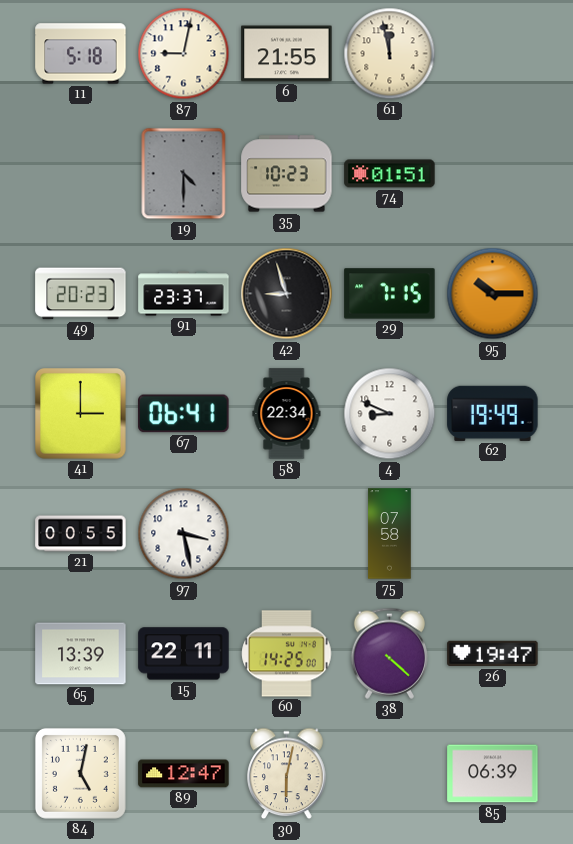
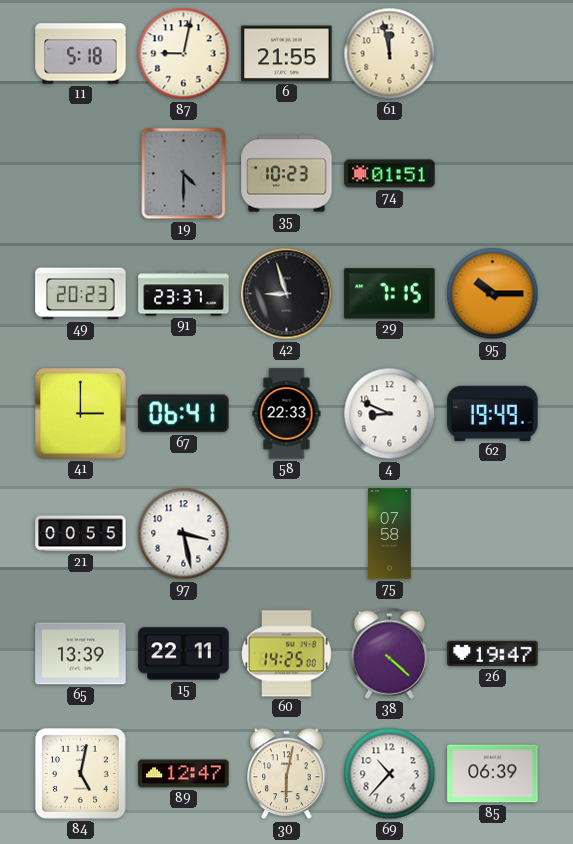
58: 22:34 -> 22:33 (287, 414)
69: none -> 10:37 (390, 774)
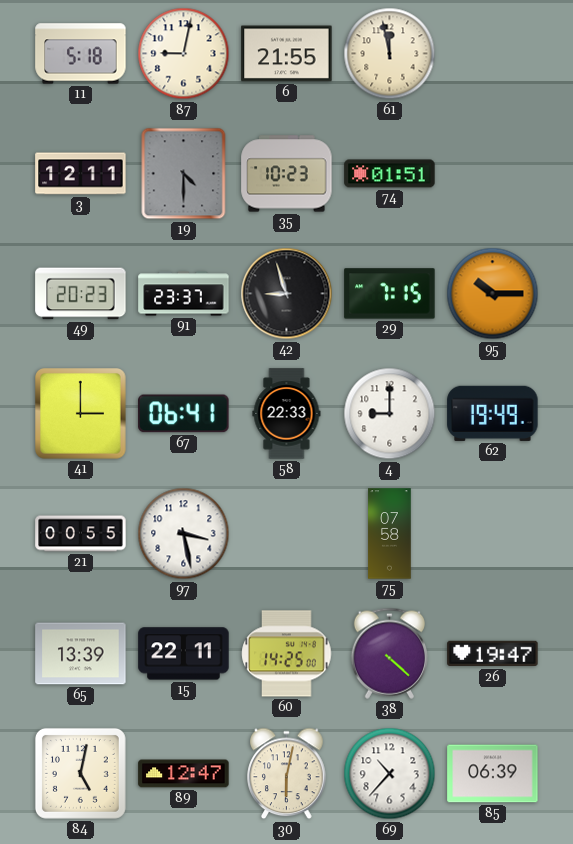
3: none -> 12:11 (81, 174)
4: 8:49 -> 9:00 (390, 414)
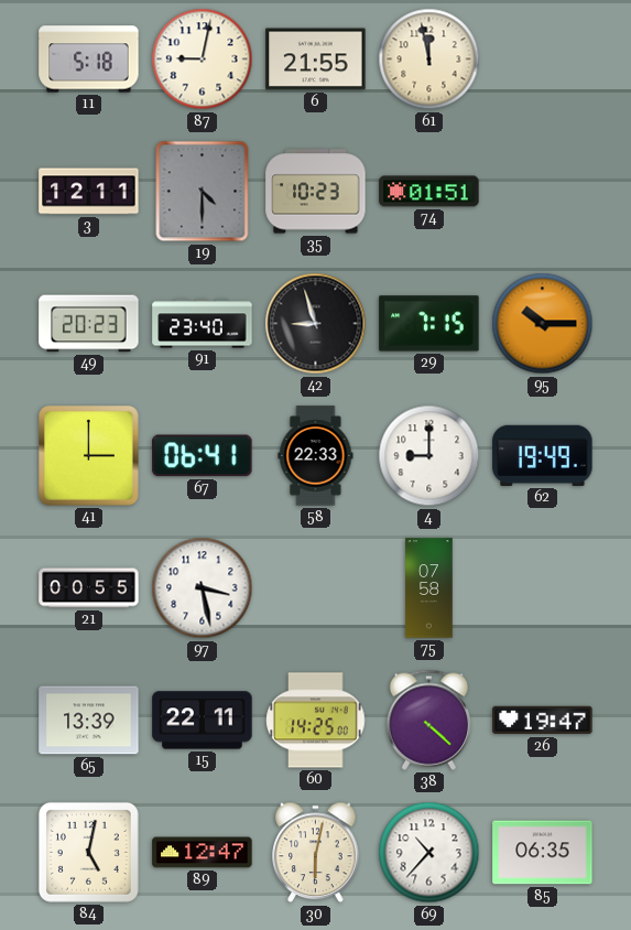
91: 23:37 -> 23:40 (203, 324)
85: 06:39 -> 06:35 (543, 853)
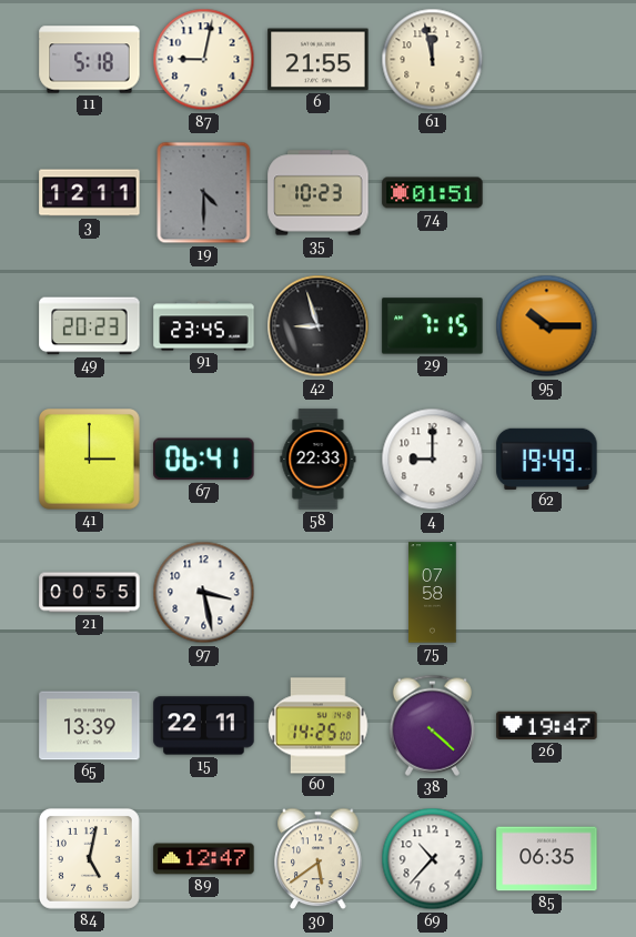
91: 23:40 -> 23:45 (204, 326)
30: 6:02 -> 5:39 (319, 859)
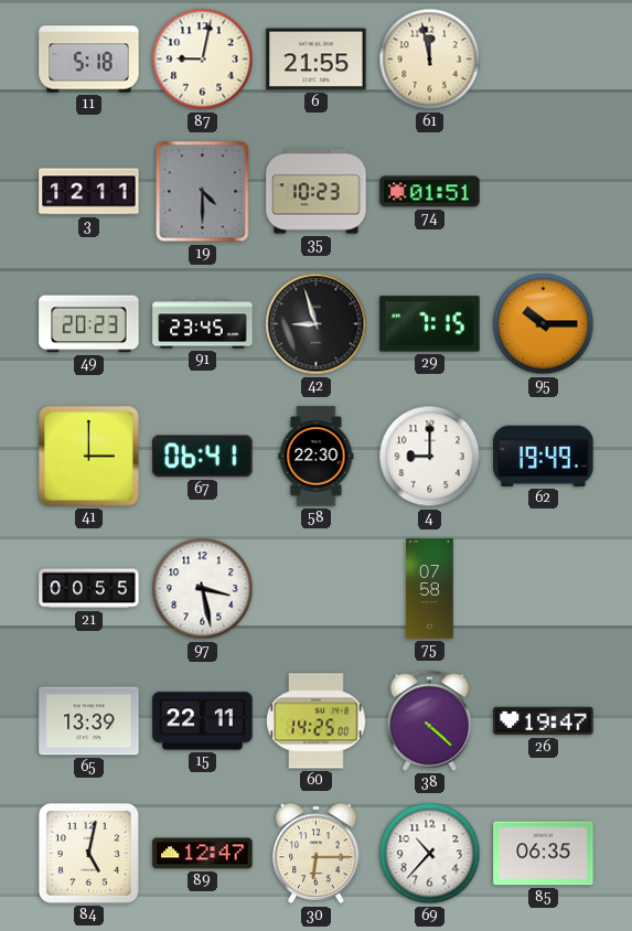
58: 22:33 -> 22:30 (317, 457)
30: 5:39 -> 6:15 (317, 854)
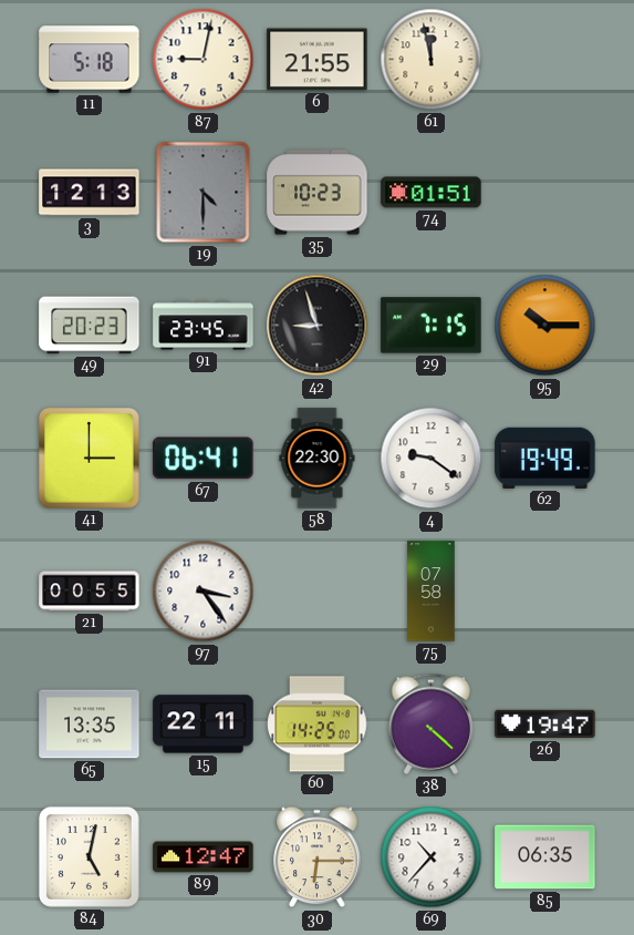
3: 12:11 -> 12:13 (90, 193)
4: 9:00 -> 9:21 (432, 459)
97: 3:28 -> 3:24 (204, 592)
65: 13:39 -> 13:35 (90, 725)
